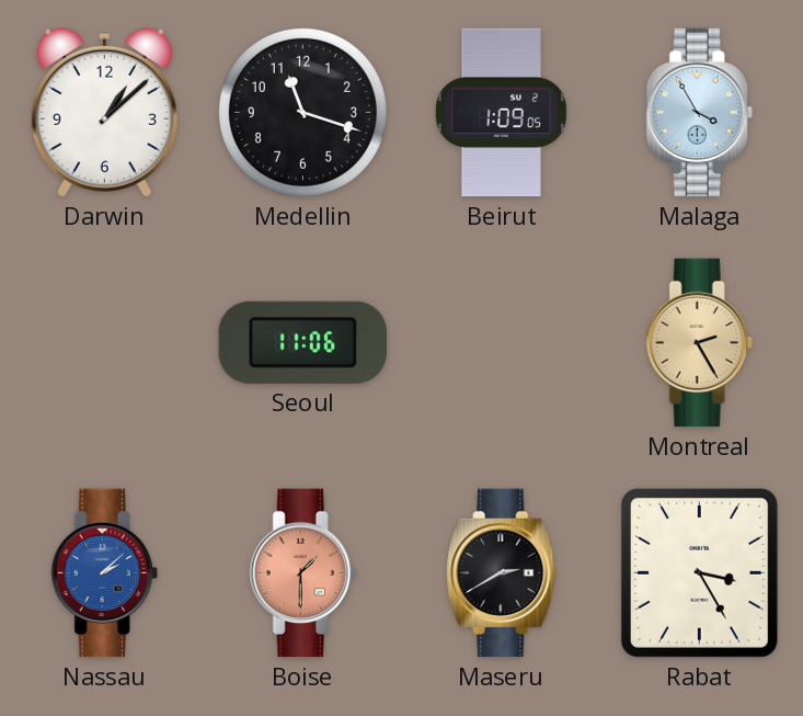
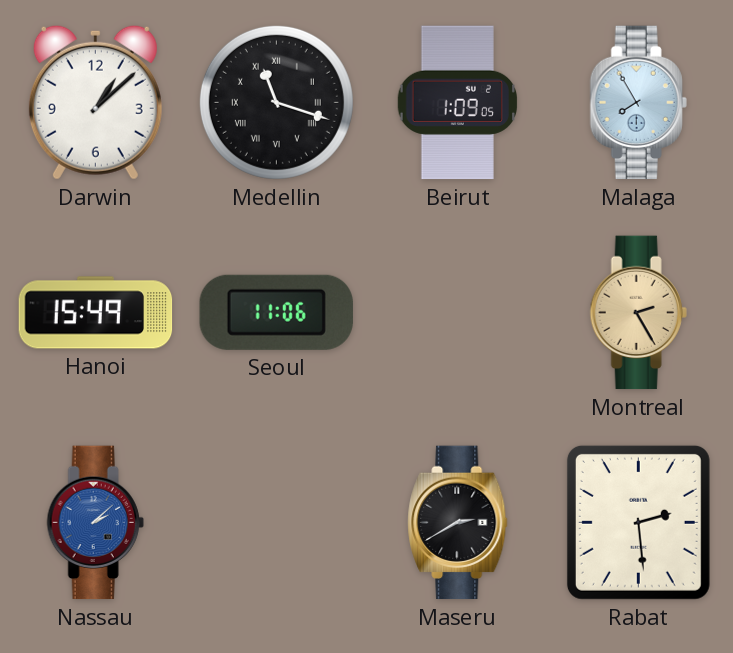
Medellin numerals: Arabic -> Roman (276, 102)
Malaga: 3:55 -> 7:55 (638, 103)
Hanoi: none -> 15:49 (96, 313)
Boise: 1:30 -> none (302, 573)
Rabat: 3:25 -> 2:29 (638, 522)
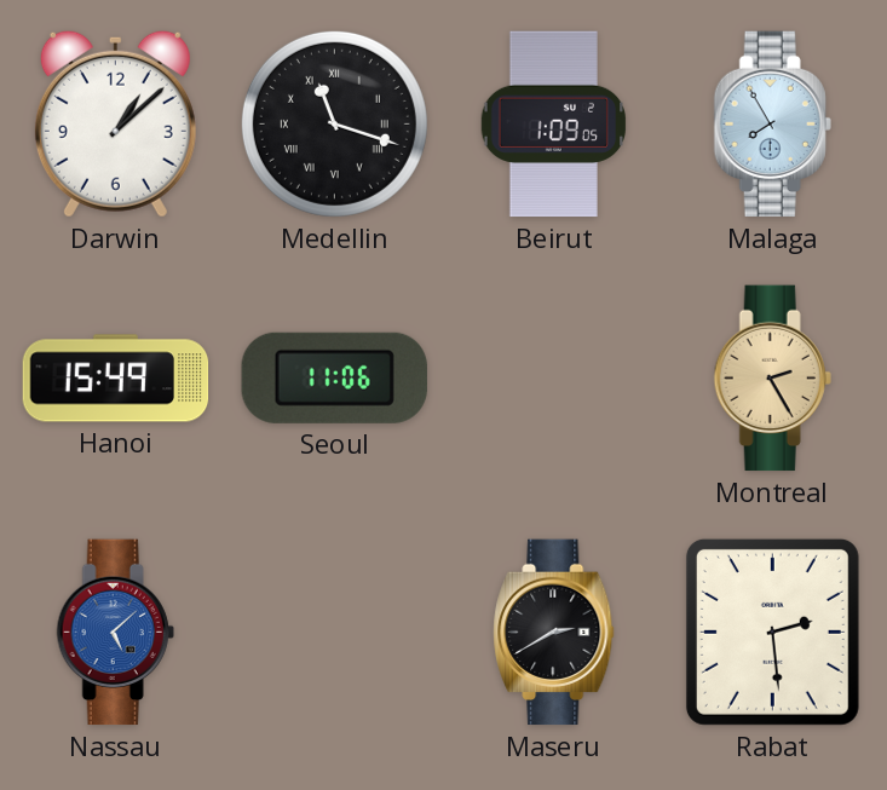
Nassau: 2:08 -> 5:08 (115, 633)
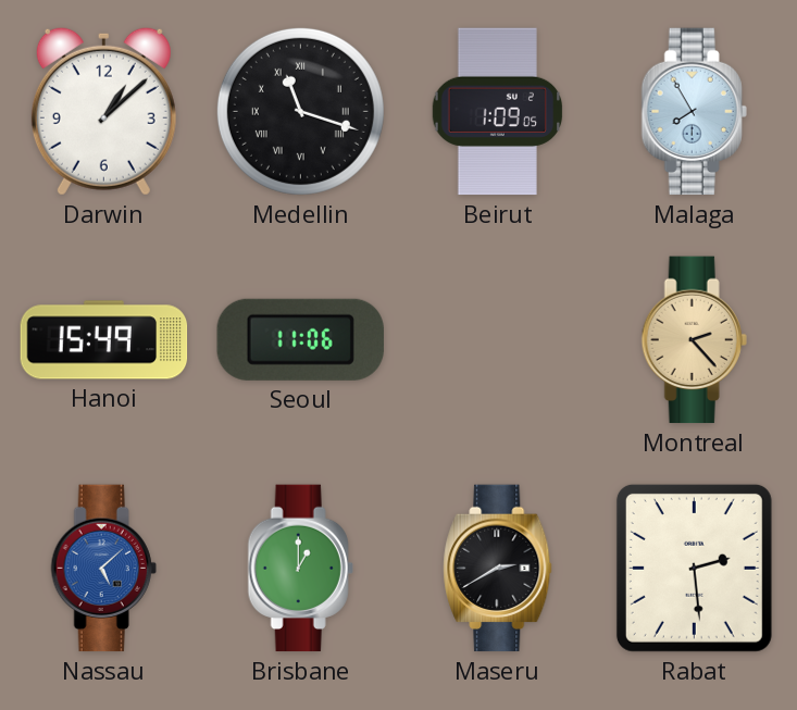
Montreal: 2:25 -> 2:23 (694, 340)
Brisbane: none -> 1:00 (300, 569)
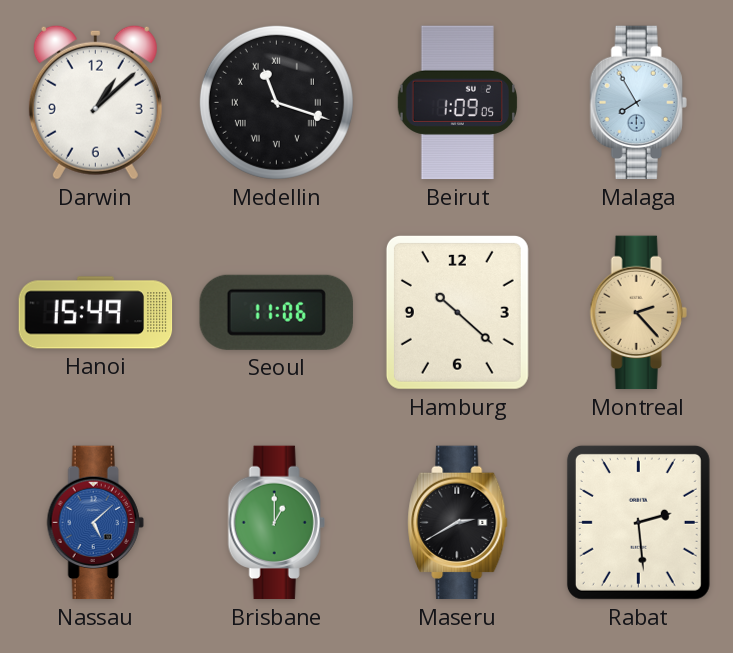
Hamburg: none -> 10:22 (457, 312)
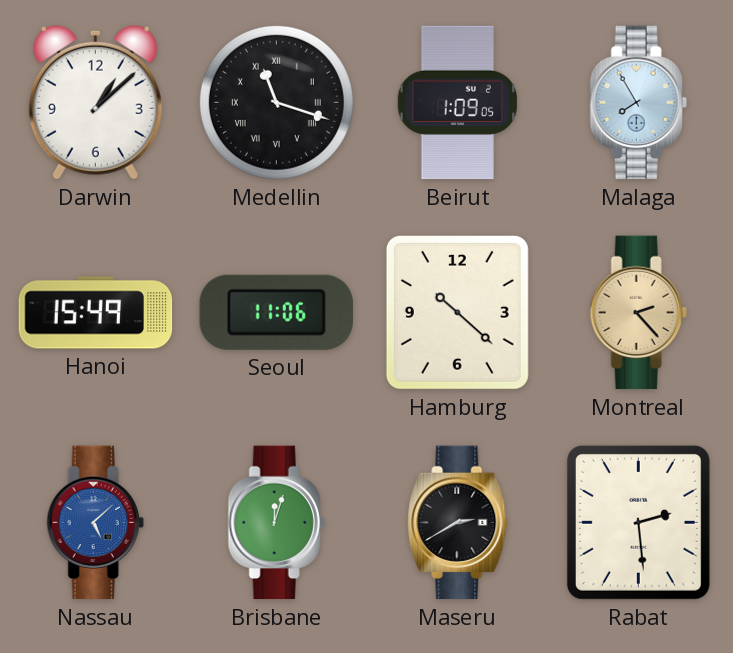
Brisbane: 1:00 -> 12:03 (276, 523)
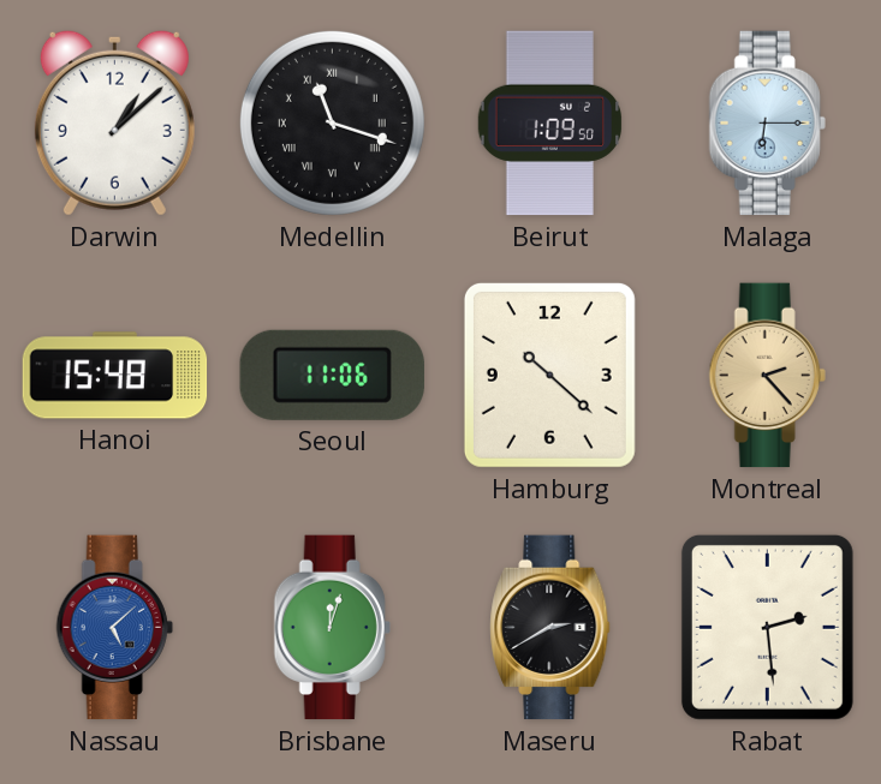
Beirut: 1:09:05 -> 1:09:50 (550, 124)
Malaga: 7:55 -> 6:15 (767, 124)
Hanoi: 15:49 -> 15:48 (115, 376)
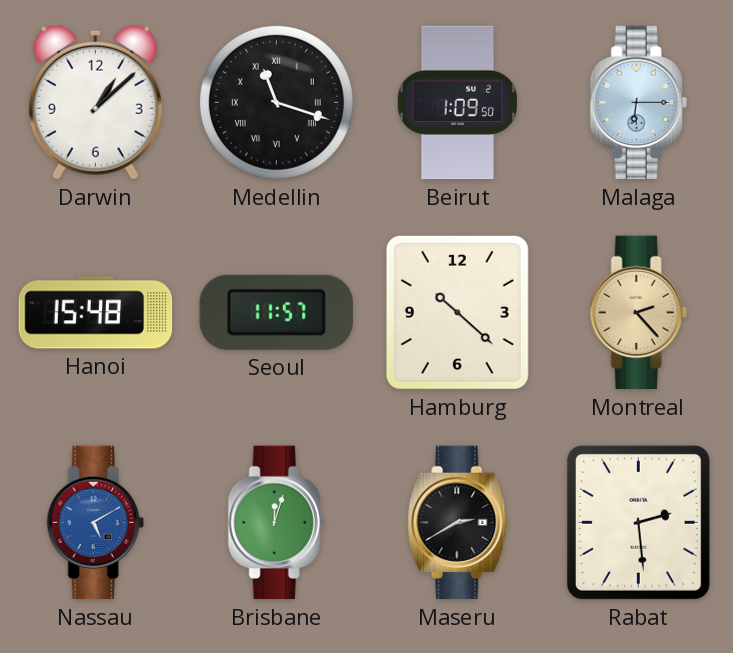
Seoul: 11:06 -> 11:57 (276, 312)
Nassau: 5:08 -> 5:10 (95, 523)
